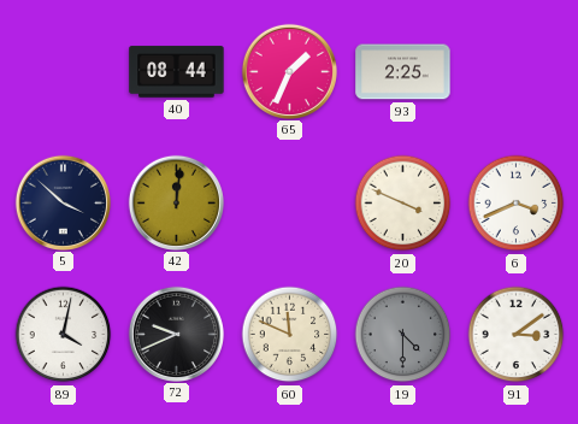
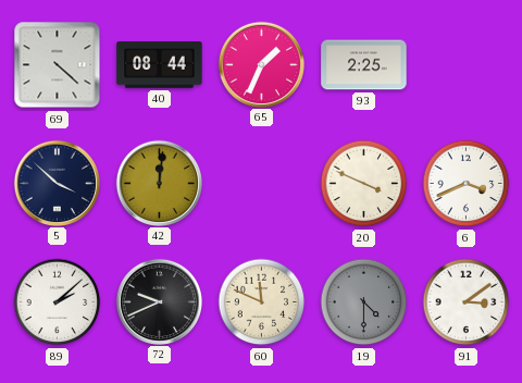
69: none -> 4:22 (58, 65)
89: 4:02 -> 2:08 (58, 302)
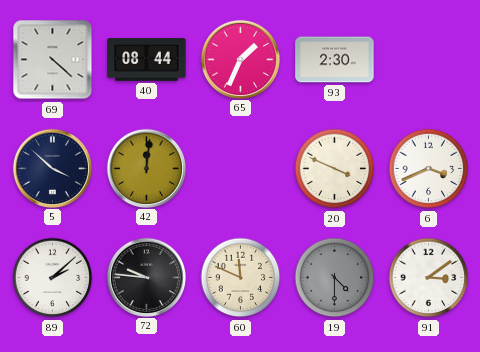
93: 2:25 -> 2:30 (335, 60)
72: 9:41 -> 9:46 (146, 277)
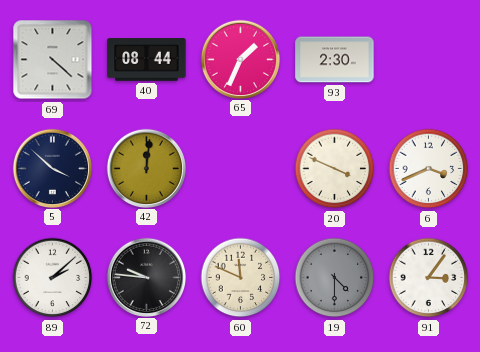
91: 3:09 -> 3:06 (429, 278)
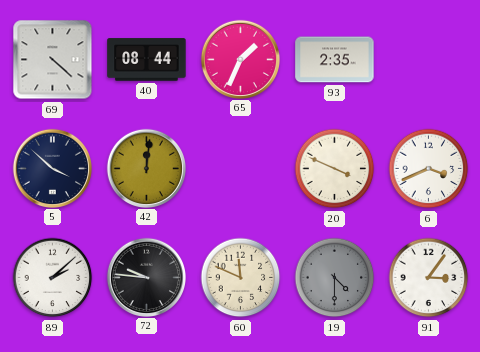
93: 2:30 -> 2:35 (335, 60)
